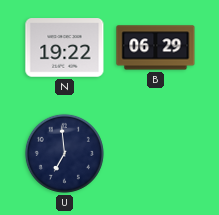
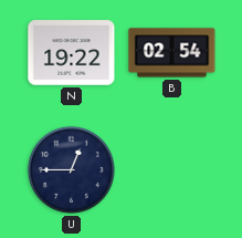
B: 06:29 -> 02:54 (172, 53)
U: 6:59 -> 12:45 (71, 169)
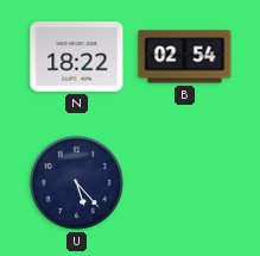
N: 19:22 -> 18:22 (77, 57)
U: 12:45 -> 5:23 (76, 182)
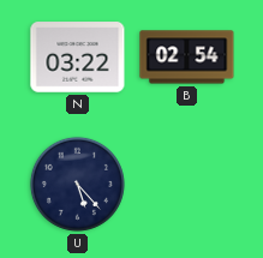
N: 18:22 -> 03:22 (78, 58)
